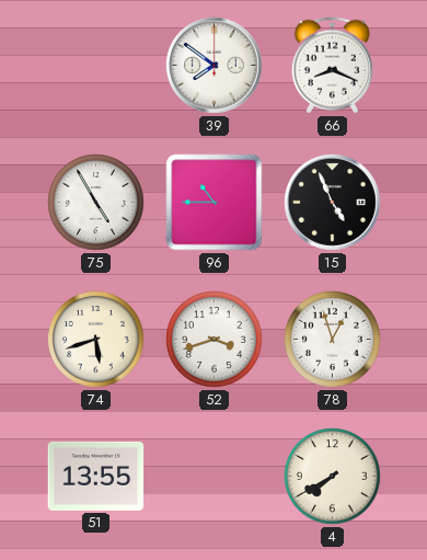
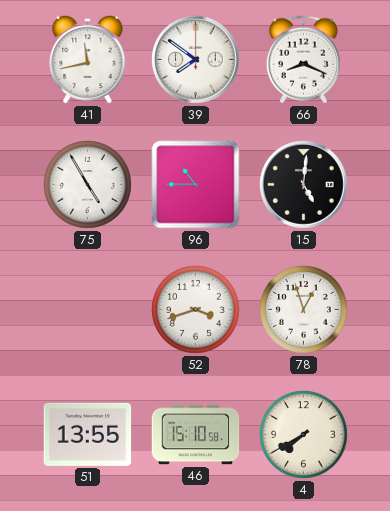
41: none -> 11:43 (88, 59)
15: 4:56 -> 5:01 (304, 185)
74: 5:42 -> none (96, 340)
46: none -> 15:10 (196, 435)
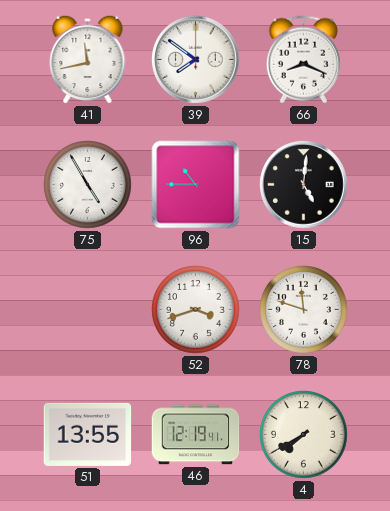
78: 12:57 -> 11:48 (304, 310)
46: 15:10 -> 12:19 (196, 435)
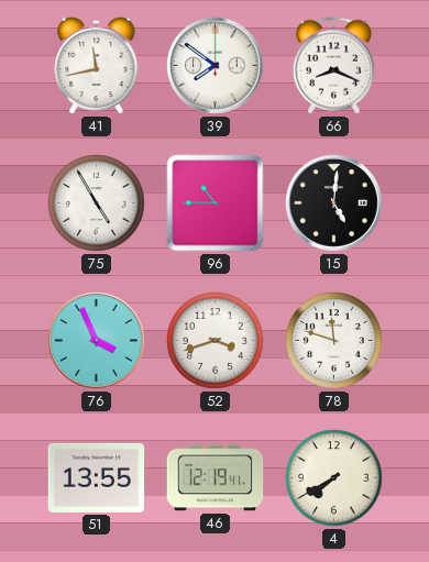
76: none -> 3:56 (97, 341)
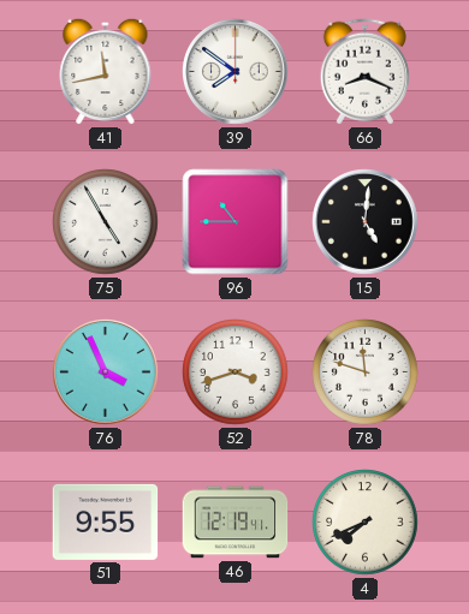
51: 13:55 -> 9:55 (106, 521)
4: 7:40 -> 7:41 (366, 523)
